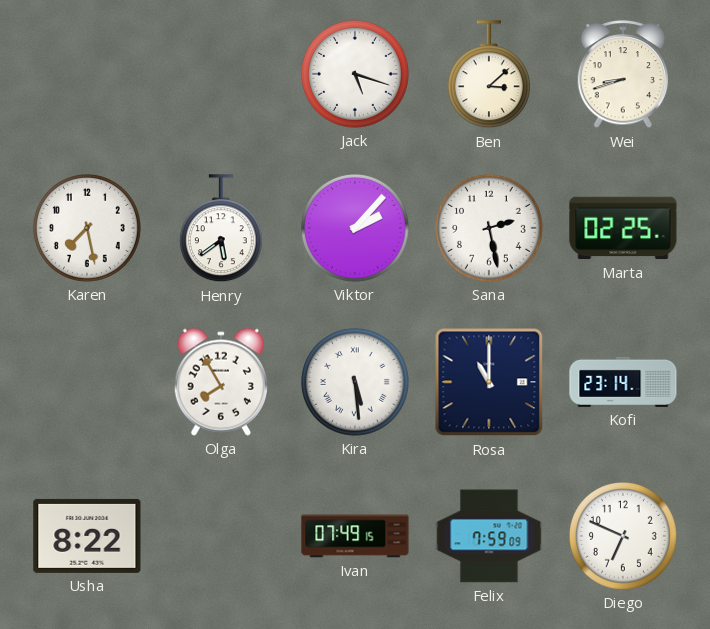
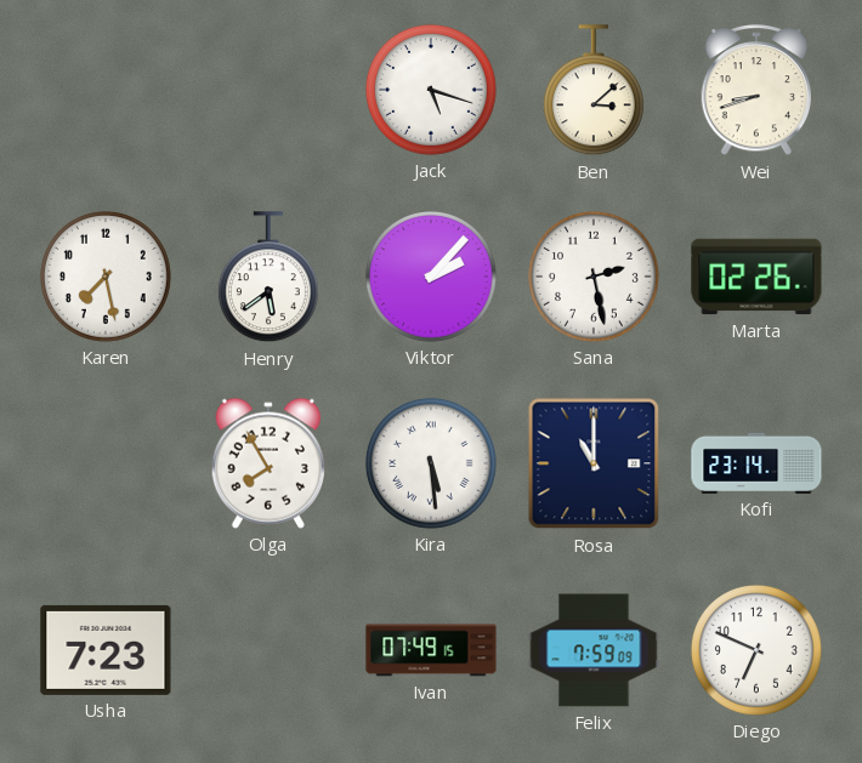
Marta: 02:25 -> 02:26 (756, 277)
Usha: 8:22 -> 7:23 (106, 650)
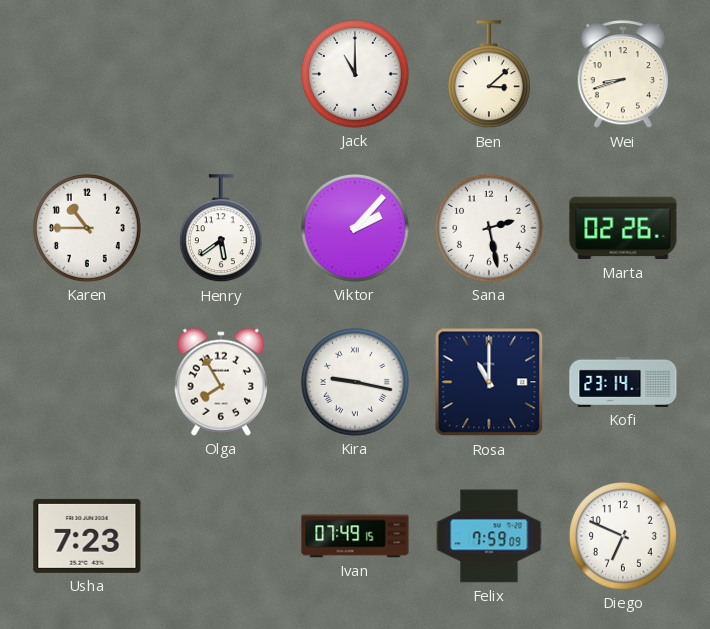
Jack: 5:18 -> 11:00 (355, 74)
Karen: 7:28 -> 10:45 (87, 228)
Kira: 5:29 -> 9:17 (355, 382)
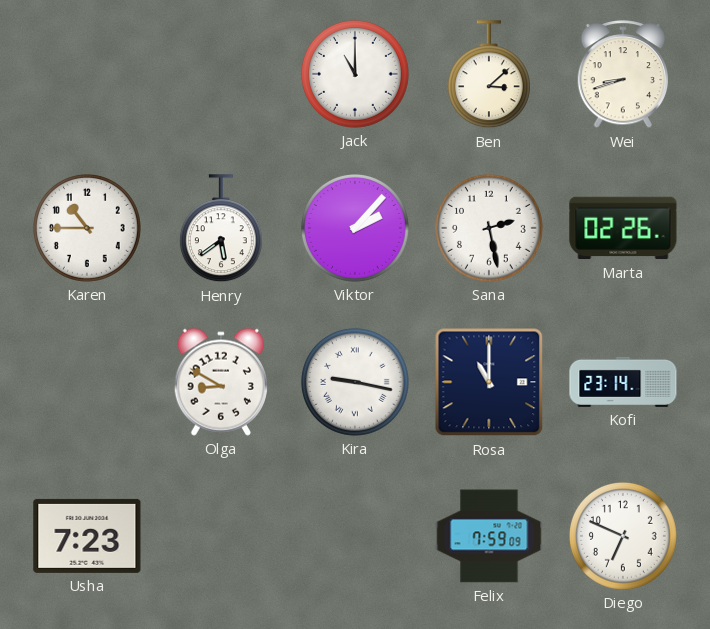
Olga: 7:55 -> 8:50 (221, 382)
Ivan: 07:49 -> none (355, 536)
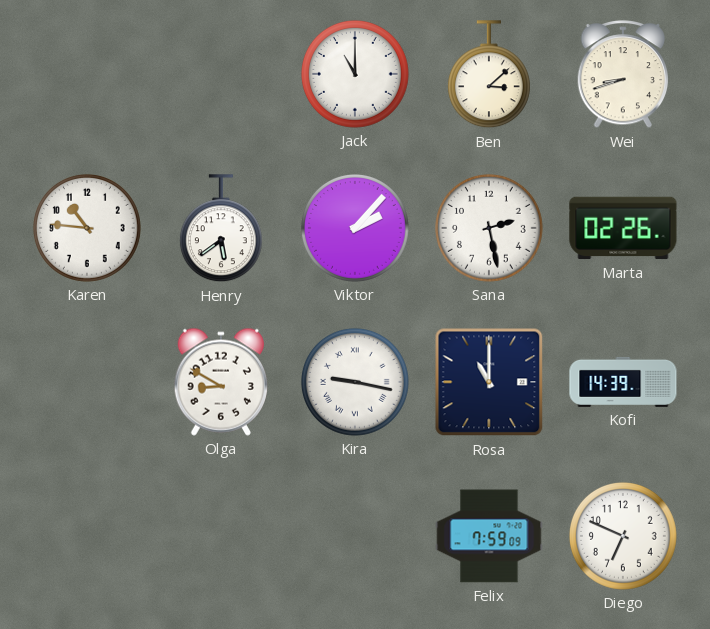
Karen: 10:45 -> 10:46 (87, 228)
Kofi: 23:14 -> 14:39 (623, 382)
Usha: 7:23 -> none (87, 536)
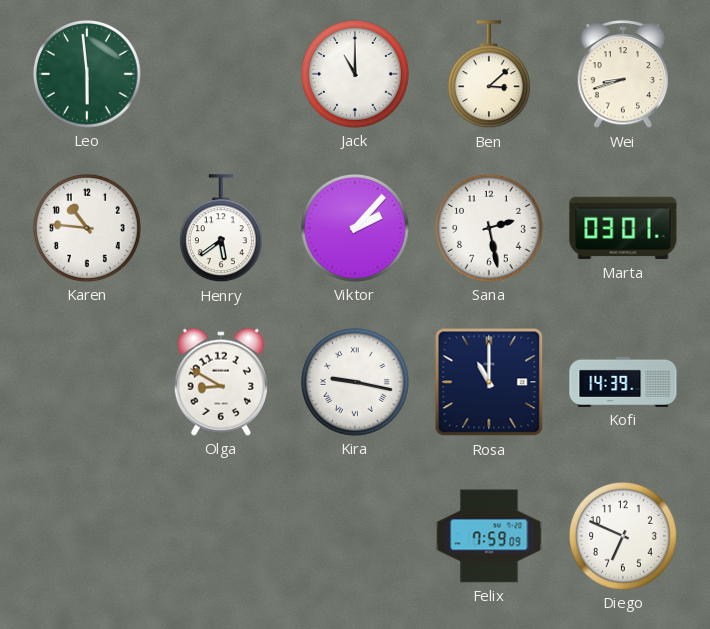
Leo: none -> 5:59 (87, 74)
Marta: 02:26 -> 03:01 (623, 228)
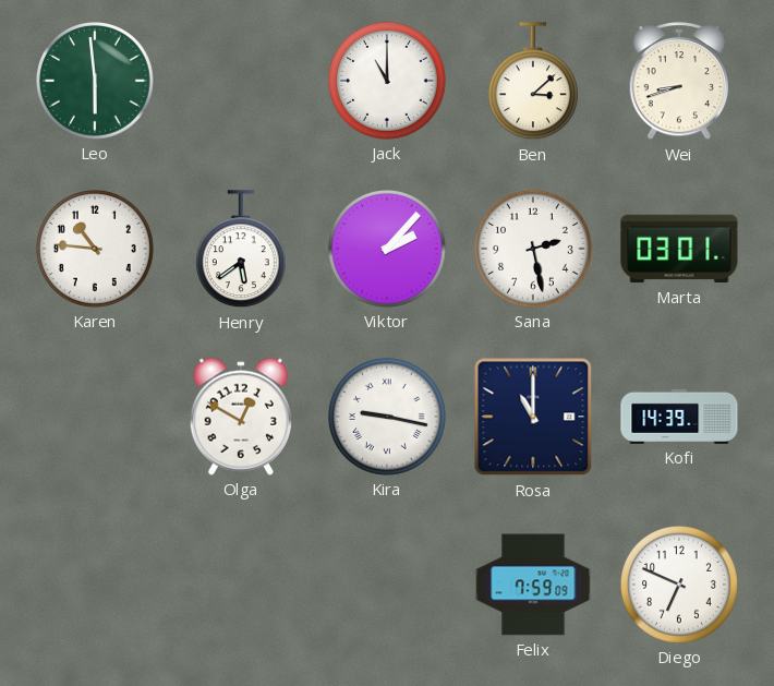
Olga: 8:50 -> 12:50 (241, 417)
